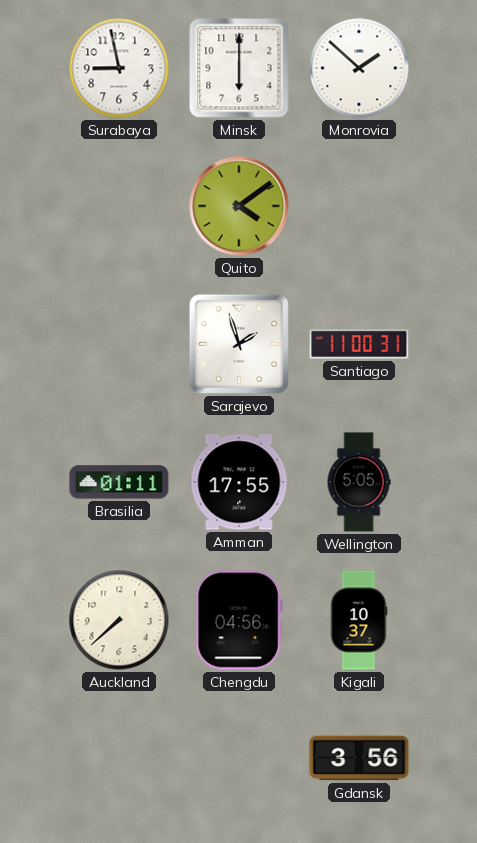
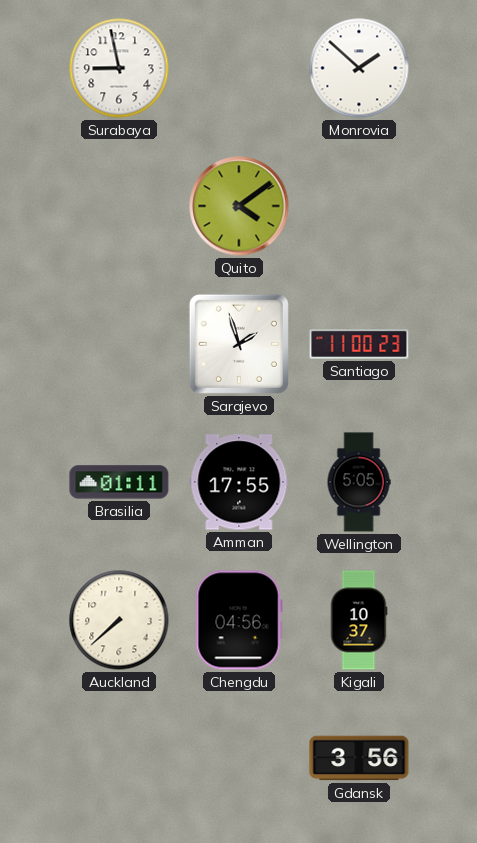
Minsk: 6:00 -> none (239, 68)
Santiago: 11:00:31 -> 11:00:23 (359, 344)
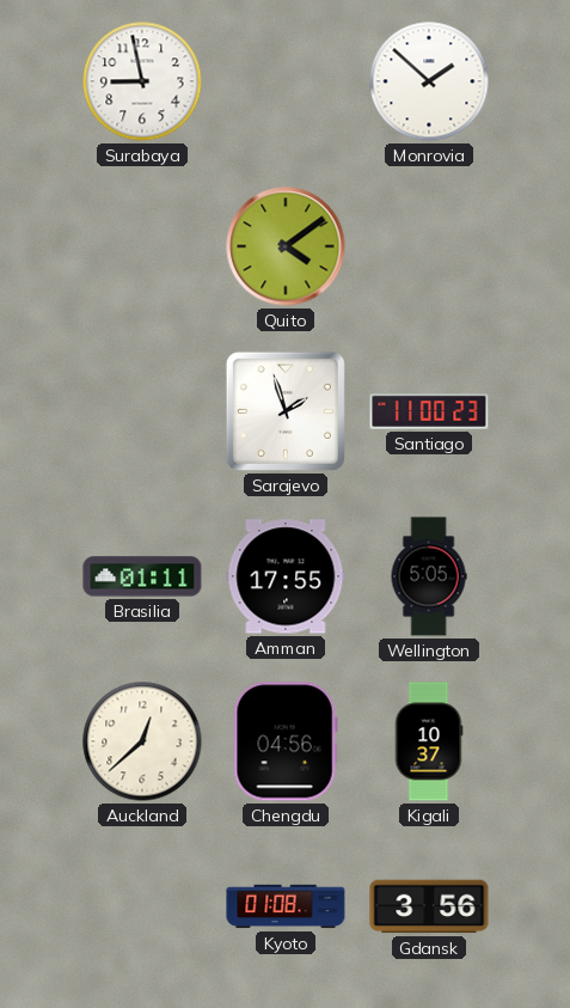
Auckland: 7:38 -> 12:38 (142, 741)
Kyoto: none -> 01:08 (286, 906)
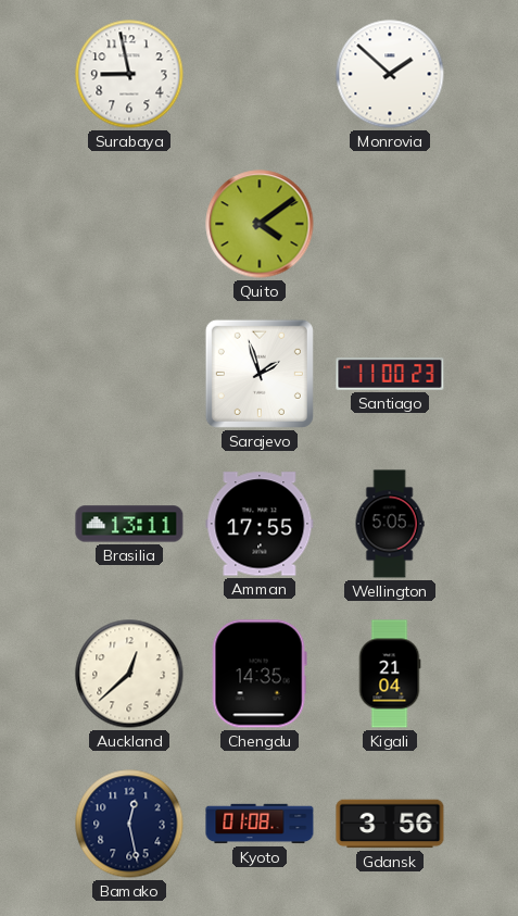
Brasilia: 01:11 -> 13:11 (129, 524)
Chengdu: 04:56 -> 14:35 (260, 674)
Kigali: 10:37 -> 21:04 (390, 674)
Bamako: none -> 12:28 (129, 824)
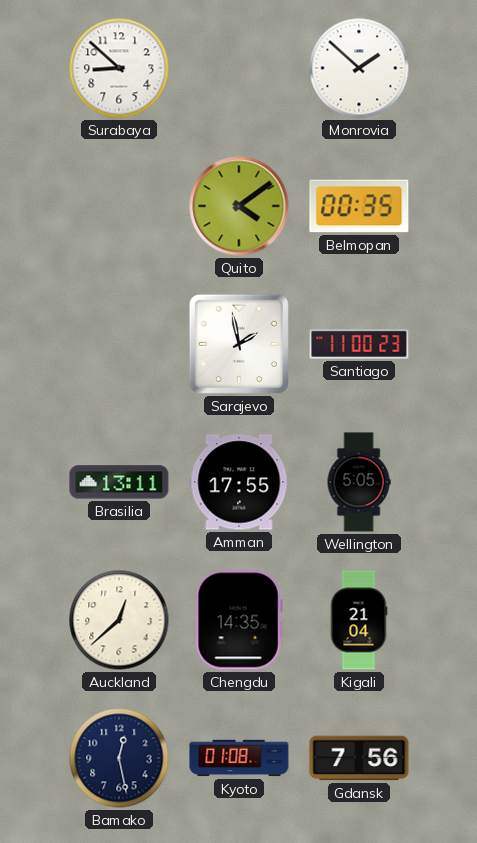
Surabaya: 8:58 -> 8:52 (119, 68)
Belmopan: none -> 00:35 (359, 206)
Sarajevo: 1:57 -> 1:58 (239, 344)
Gdansk: 3:56 -> 7:56 (359, 758)
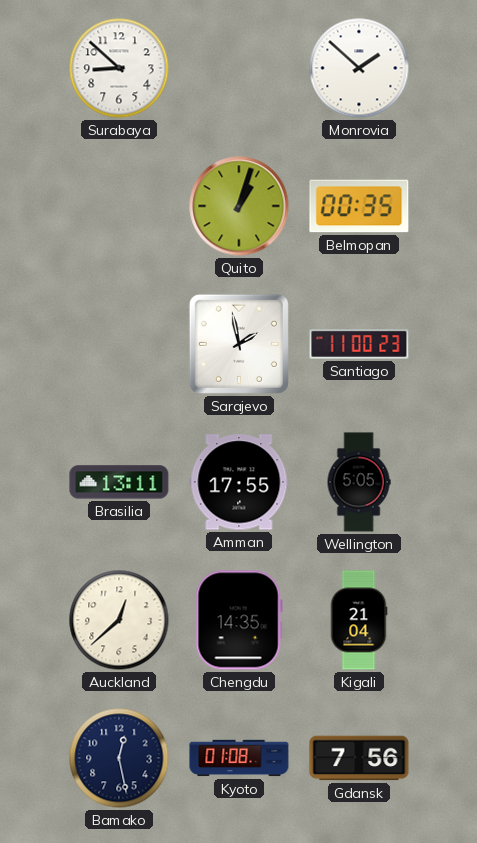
Quito: 4:09 -> 1:03 (239, 206)
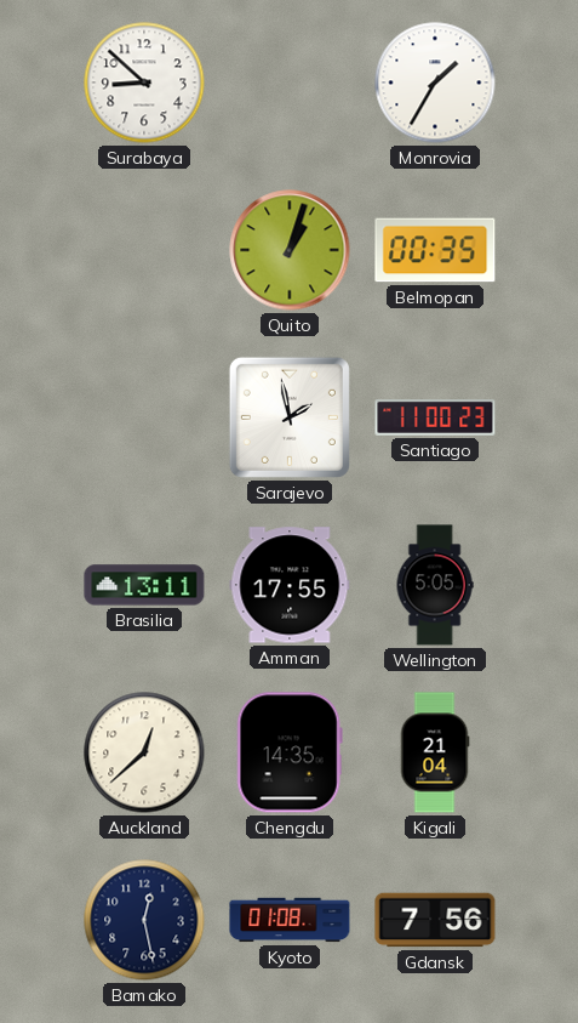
Monrovia: 1:52 -> 1:35 (435, 83)
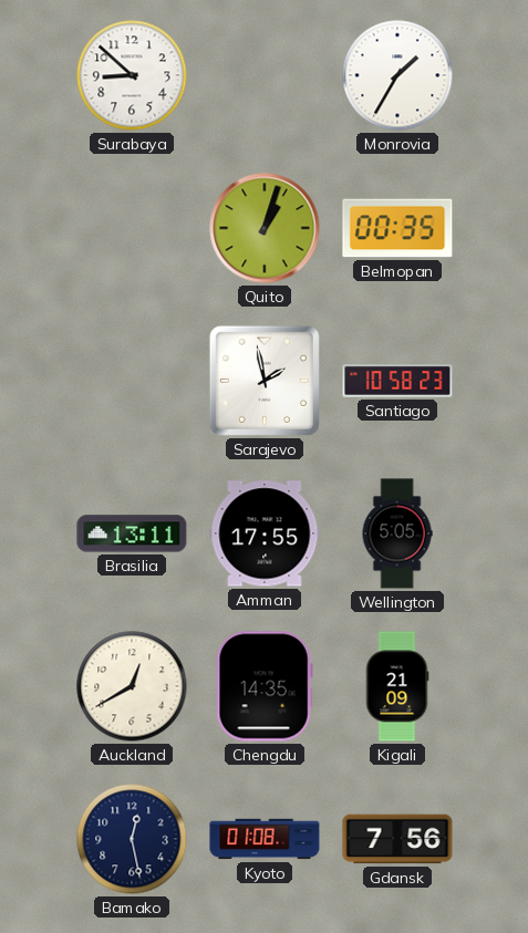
Santiago: 11:00 -> 10:58 (397, 381)
Auckland: 12:38 -> 12:40 (132, 686)
Kigali: 21:04 -> 21:09 (397, 686)
